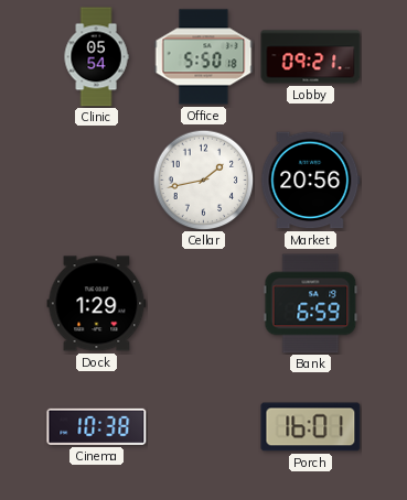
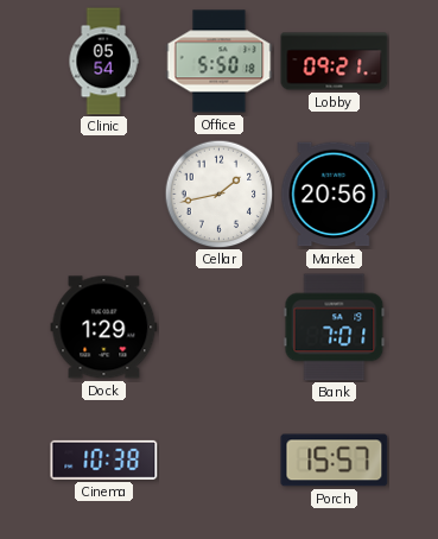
Bank: 6:59 -> 7:01 (335, 328)
Porch: 16:01 -> 15:57 (335, 461)
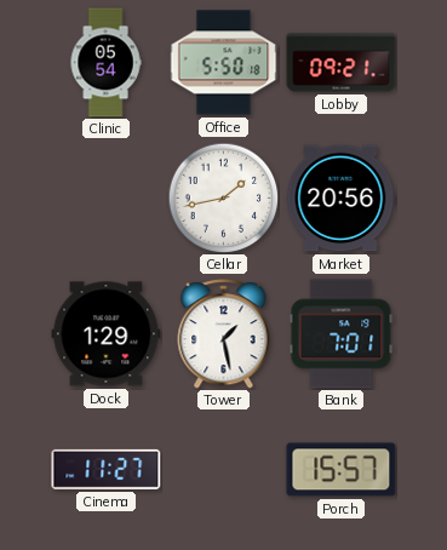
Tower: none -> 1:28 (224, 334)
Cinema: 10:38 -> 11:27 (107, 469)
